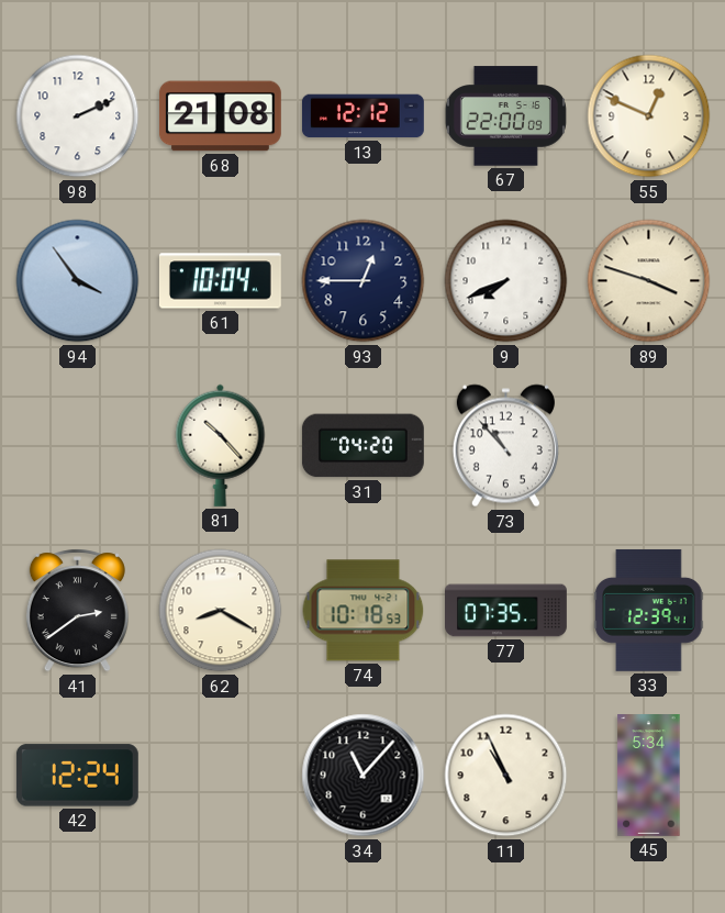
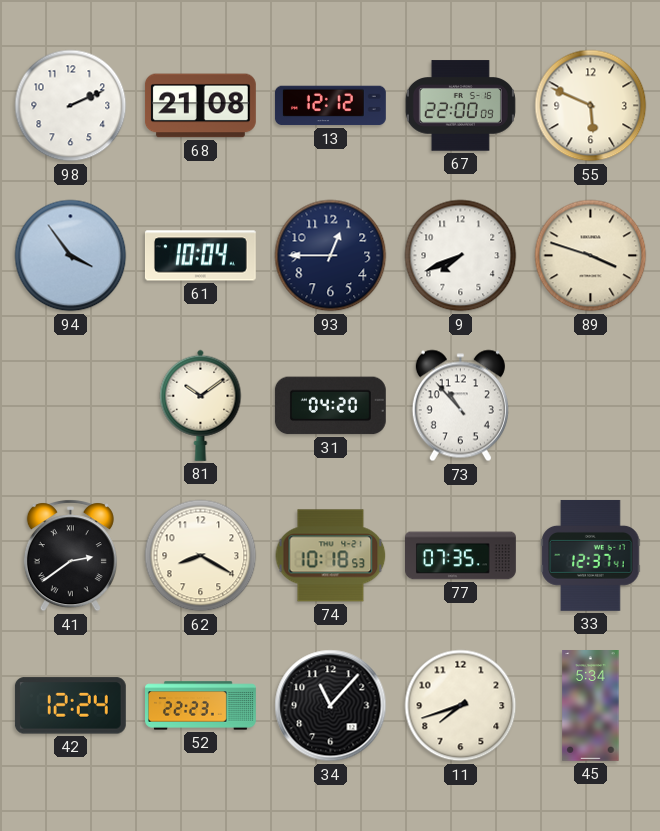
55: 12:49 -> 5:49 (591, 106)
81: 10:23 -> 10:09 (201, 405)
33: 12:39 -> 12:37 (591, 555)
52: none -> 22:23 (201, 706)
11: 10:56 -> 7:42 (461, 706)
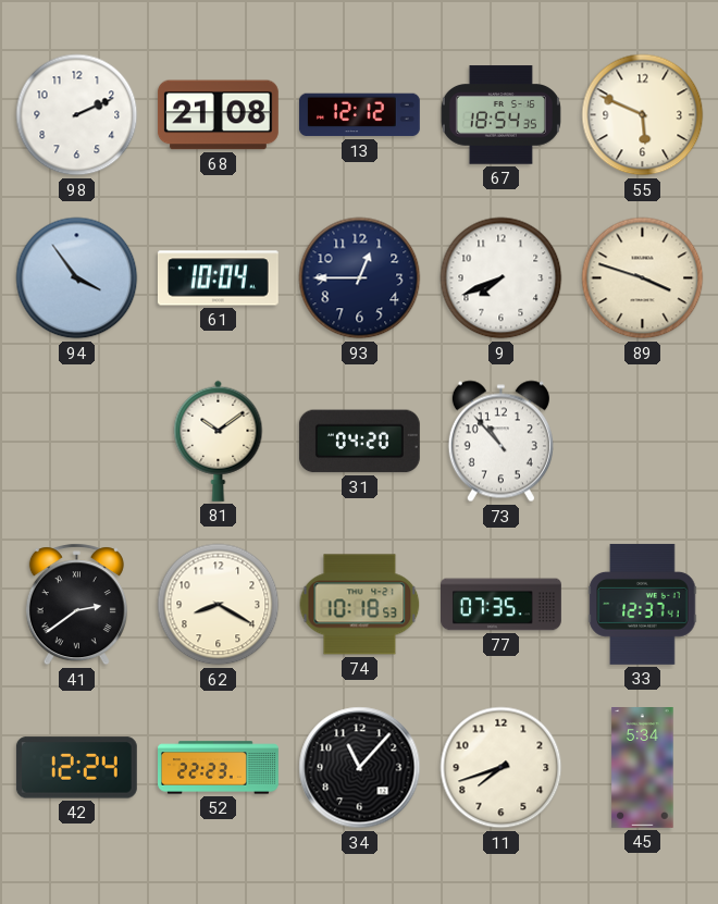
67: 22:00 -> 18:54 (500, 115)
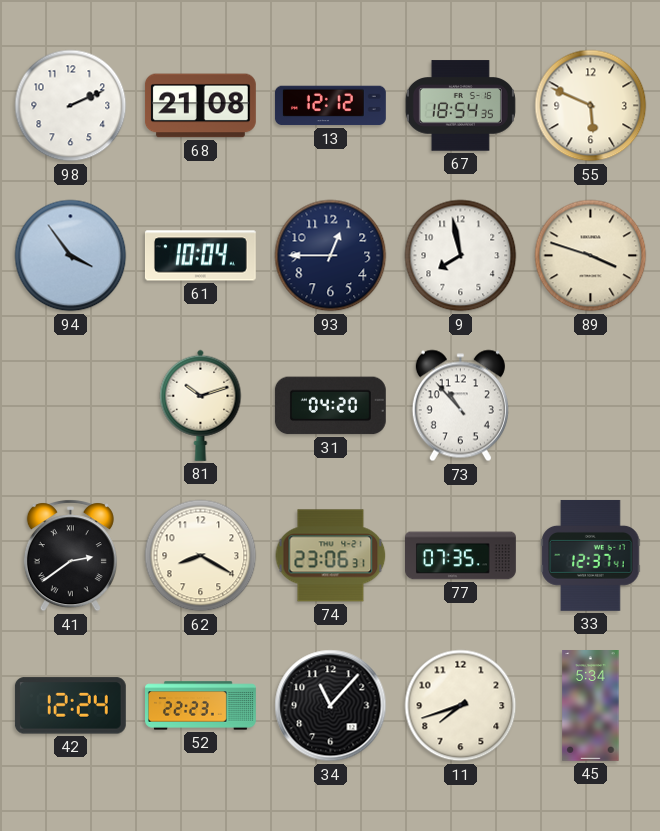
9: 7:41 -> 7:58 (461, 256)
81: 10:09 -> 10:12 (201, 405)
74: 10:18 -> 23:06 (331, 556)
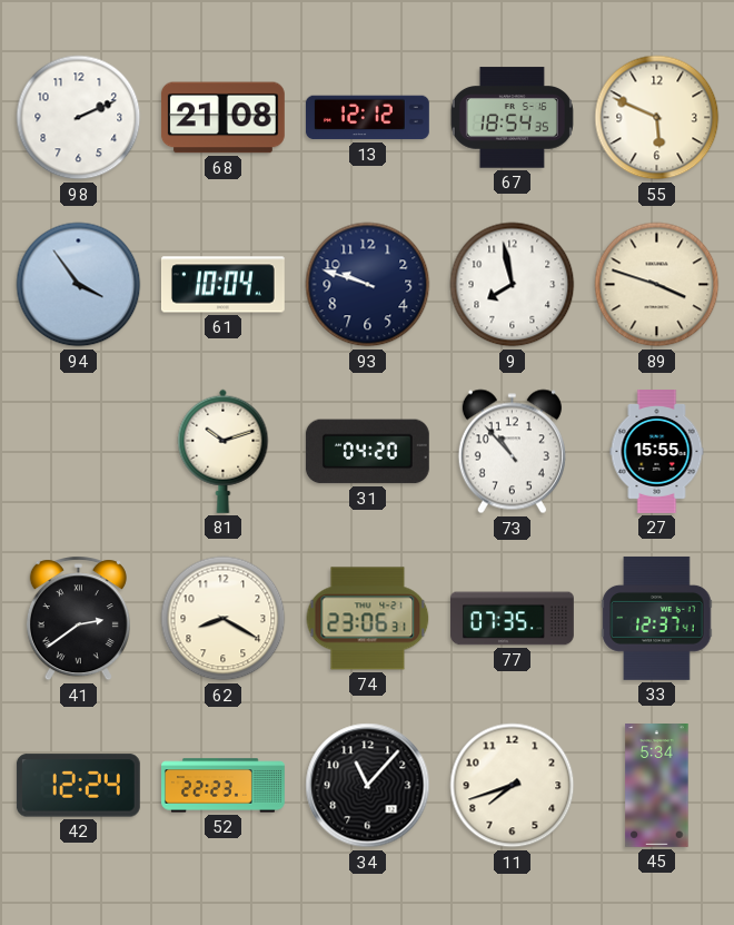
93: 12:45 -> 9:48 (368, 285)
27: none -> 15:55 (657, 452)
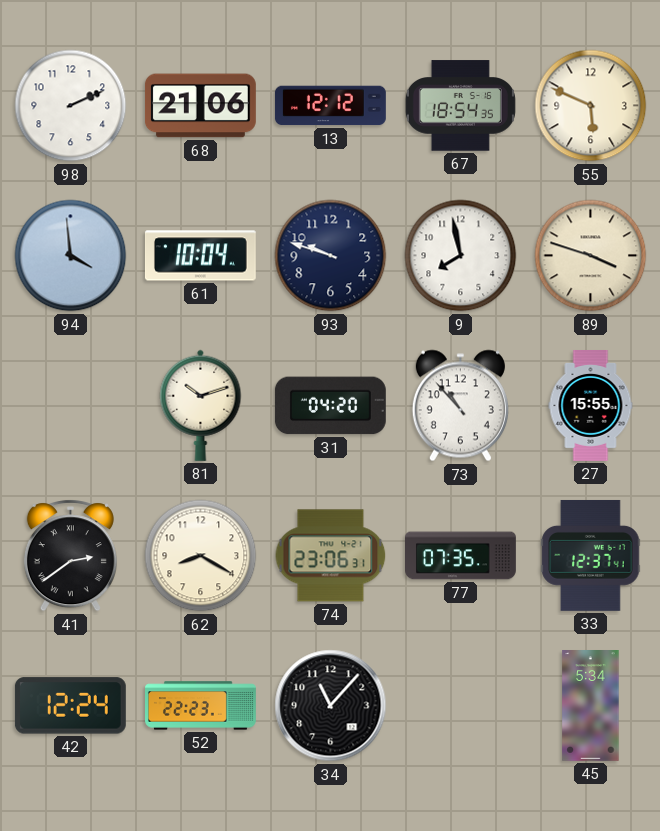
68: 21:08 -> 21:06 (200, 106)
94: 3:54 -> 3:59 (71, 256)
11: 7:42 -> none (513, 786)
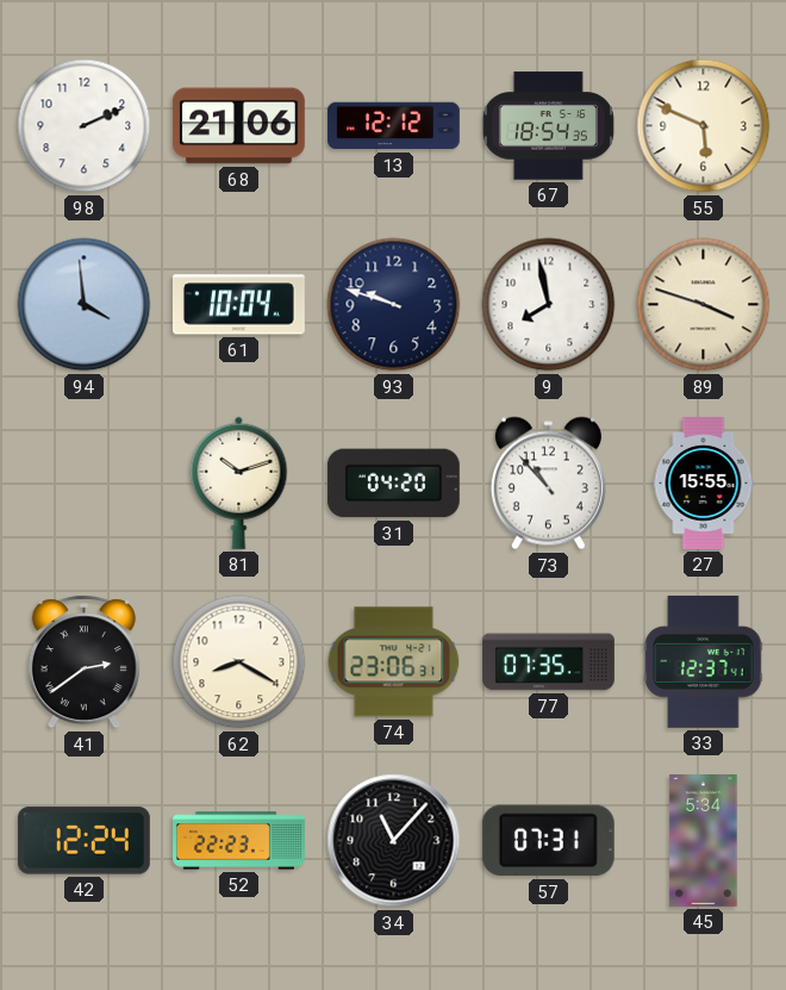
57: none -> 07:31 (548, 841)
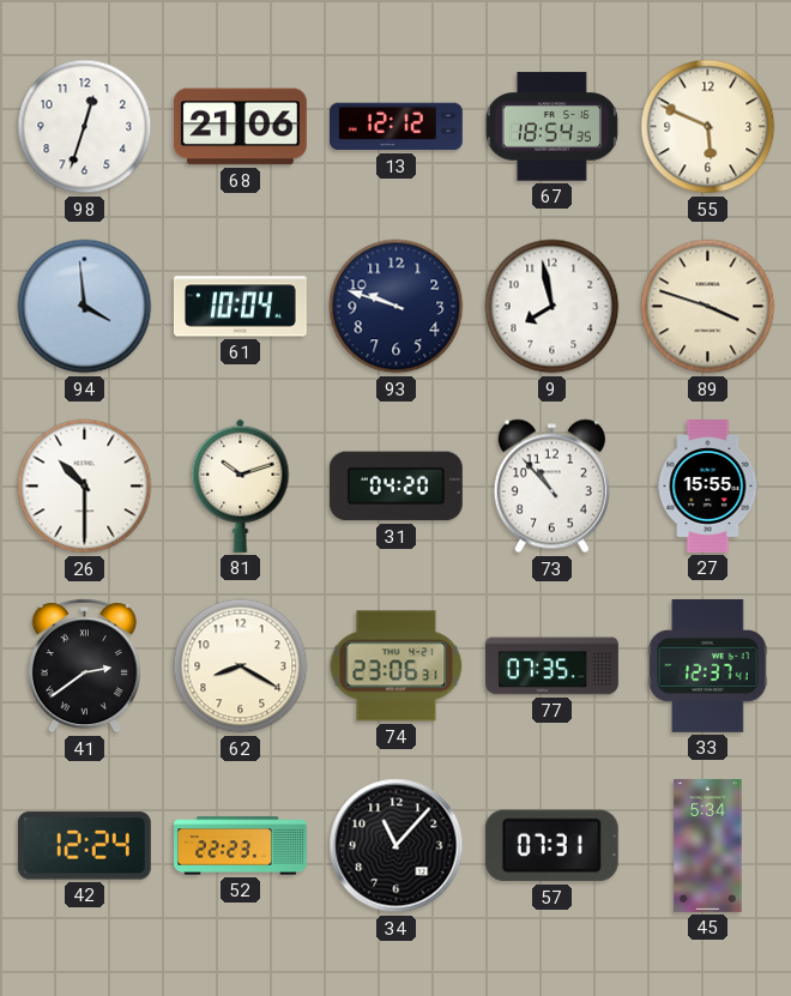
98: 2:11 -> 12:33 (85, 127)
26: none -> 10:30 (85, 487)
